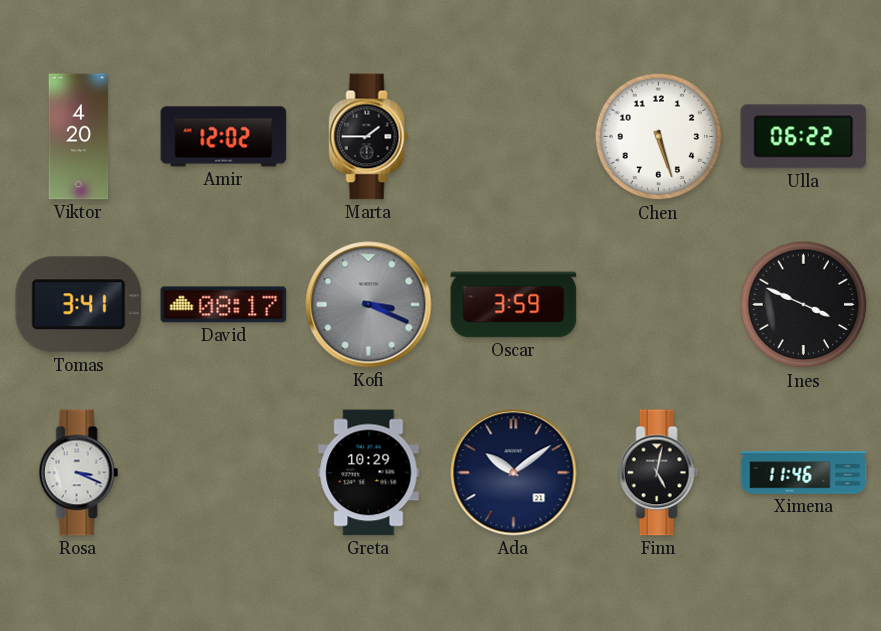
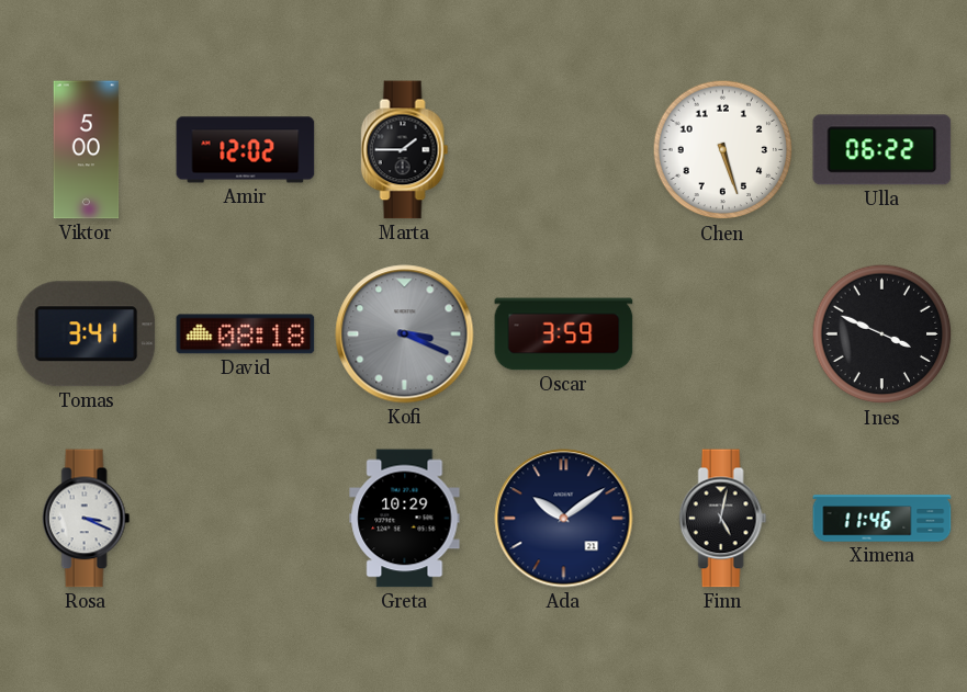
Viktor: 4:20 -> 5:00 (87, 150)
David: 08:17 -> 08:18 (246, 334)
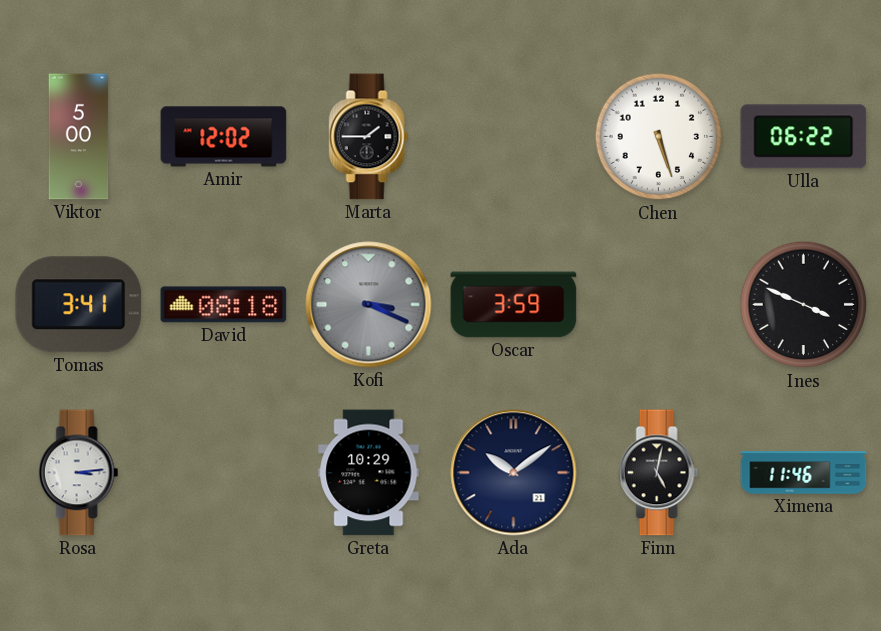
Rosa: 3:19 -> 3:14 (79, 473)
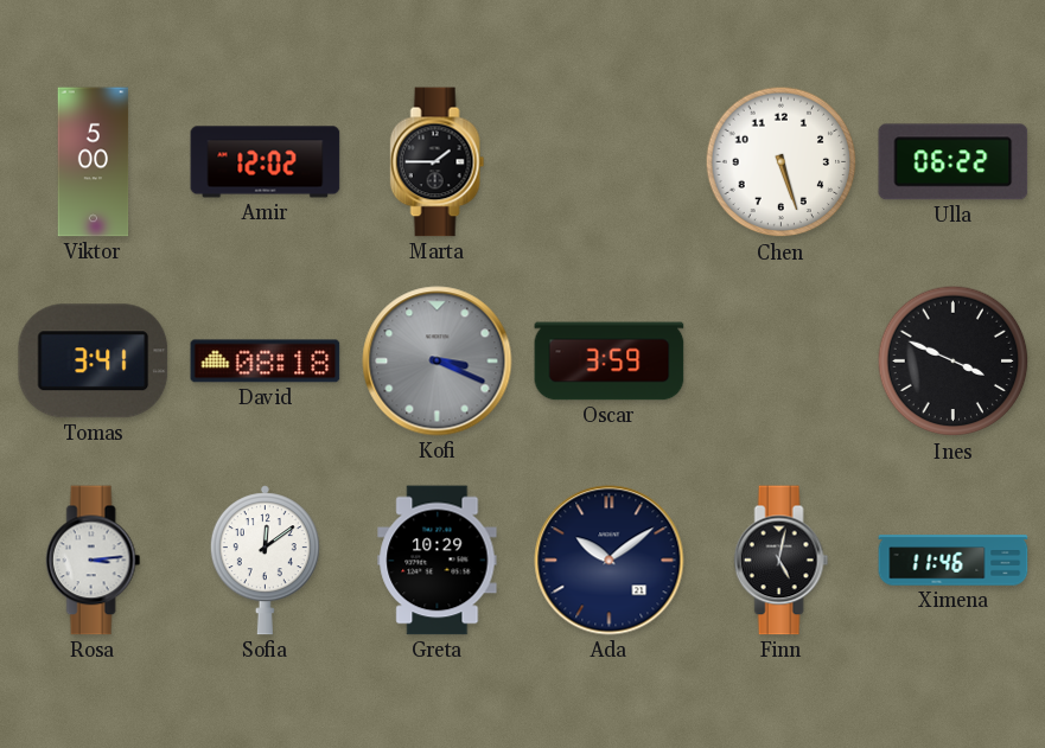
Sofia: none -> 12:09 (265, 561)
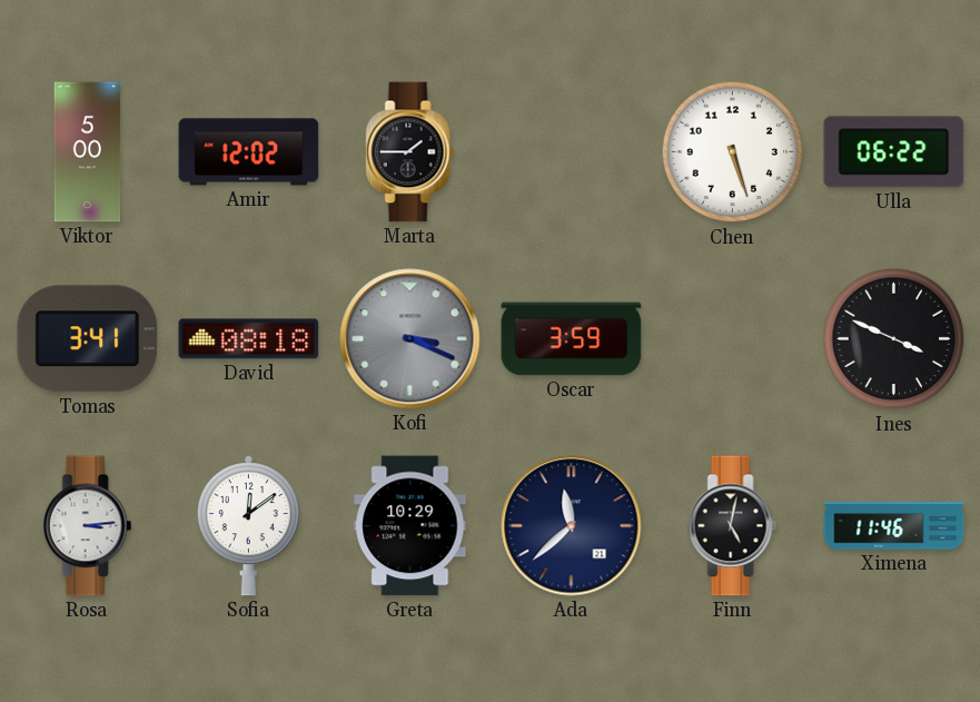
Ada: 10:09 -> 11:38 (572, 526)
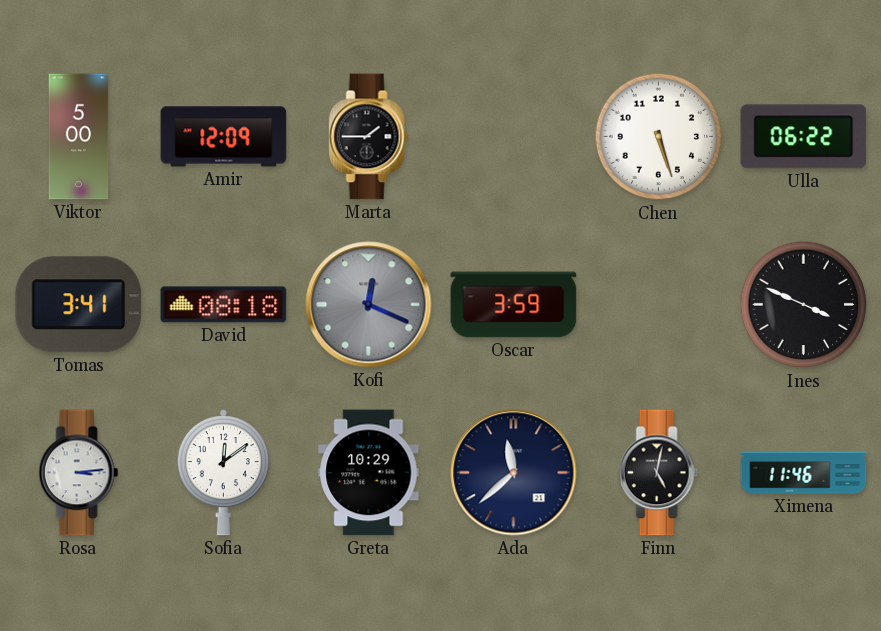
Amir: 12:02 -> 12:09 (224, 137)
Kofi: 3:19 -> 12:19 (369, 305)
